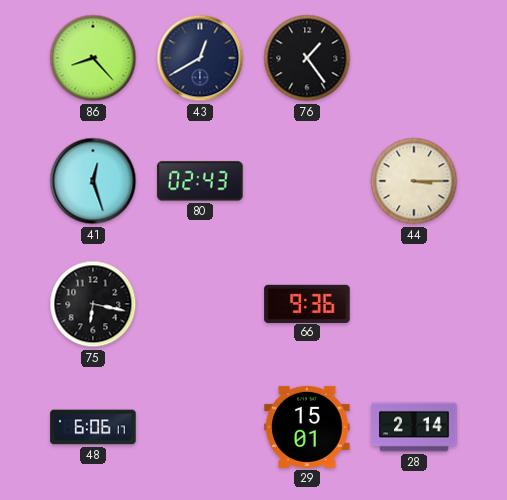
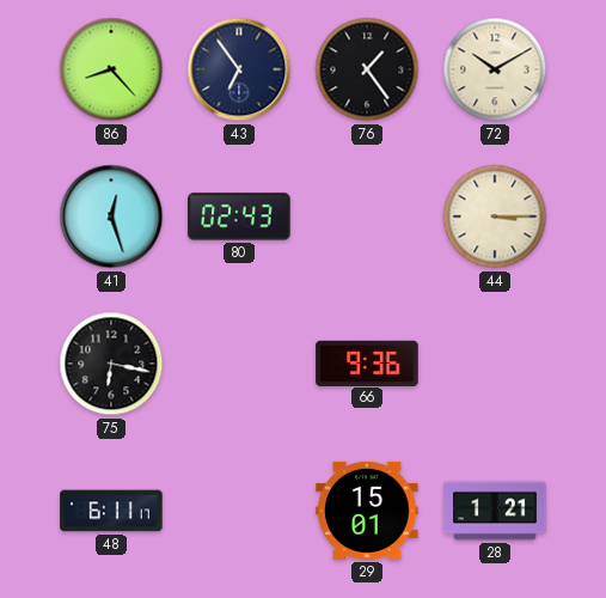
43: 12:40 -> 6:54 (239, 69)
72: none -> 10:10 (495, 69)
48: 6:06 -> 6:11 (111, 511)
28: 2:14 -> 1:21 (495, 511)
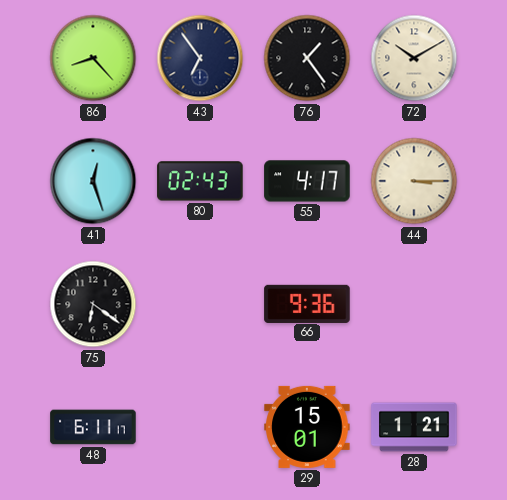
55: none -> 4:17 (307, 181)
75: 6:17 -> 6:21 (93, 304)
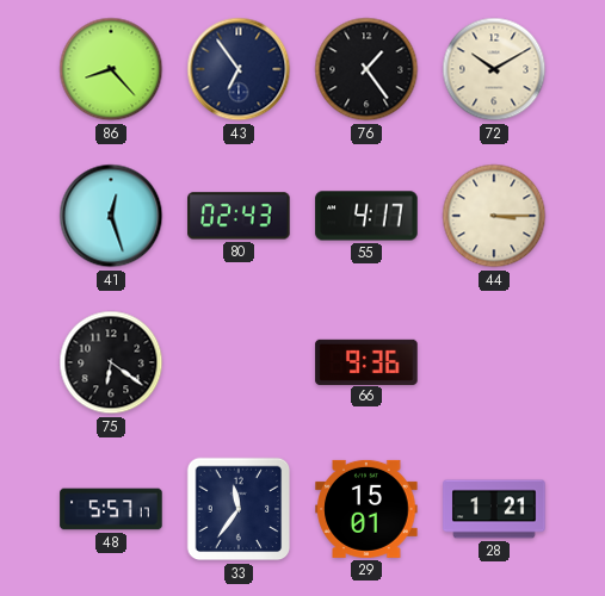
48: 6:11 -> 5:57 (111, 509)
33: none -> 11:36 (239, 509)
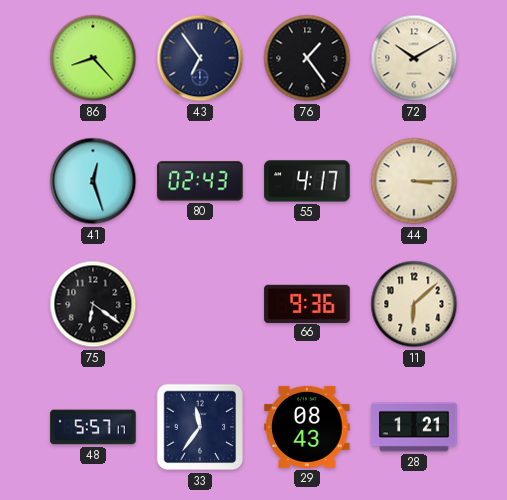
11: none -> 6:08 (414, 304)
29: 15:01 -> 08:43 (307, 427)
